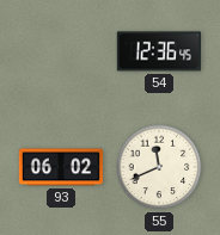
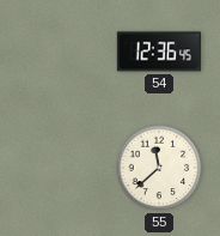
93: 06:02 -> none (60, 167)
55: 11:41 -> 11:38 (159, 168)
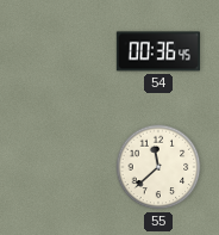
54: 12:36 -> 00:36 (158, 51)
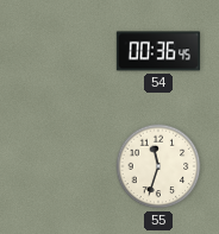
55: 11:38 -> 11:33 (158, 166)
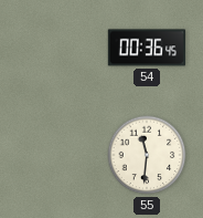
55: 11:33 -> 11:31 (147, 155)
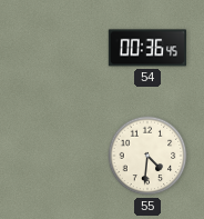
55: 11:31 -> 4:31 (147, 156)
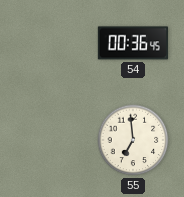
55: 4:31 -> 6:59 (133, 140)
